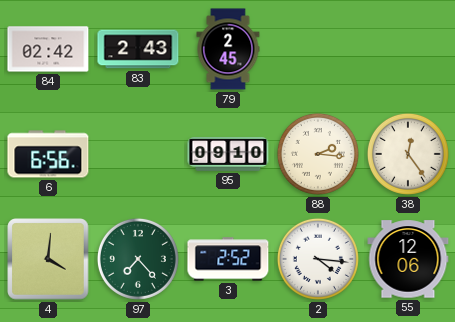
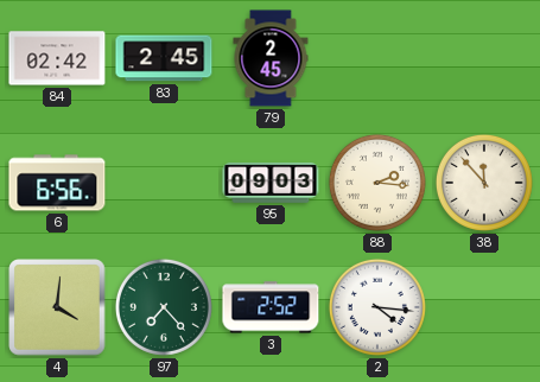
83: 2:43 -> 2:45 (164, 58)
95: 09:10 -> 09:03 (271, 184)
38: 12:24 -> 11:53 (484, 183)
55: 12:06 -> none (408, 259)
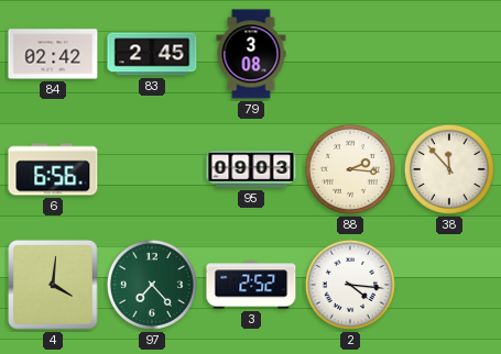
79: 2:45 -> 3:08 (251, 54)
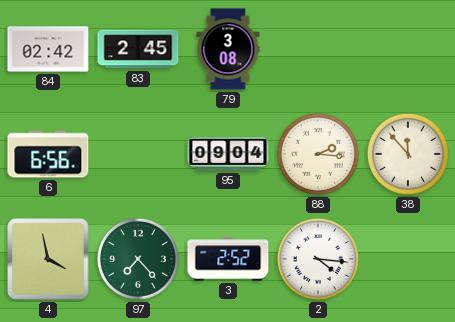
95: 09:03 -> 09:04 (228, 155)
4: 4:01 -> 3:58 (48, 259)
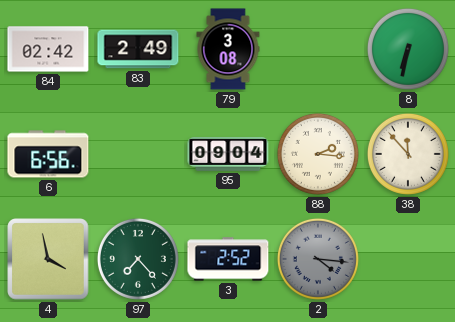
83: 2:45 -> 2:49 (138, 49)
8: none -> 6:32 (408, 49)
2 dial: white -> grey (318, 259)
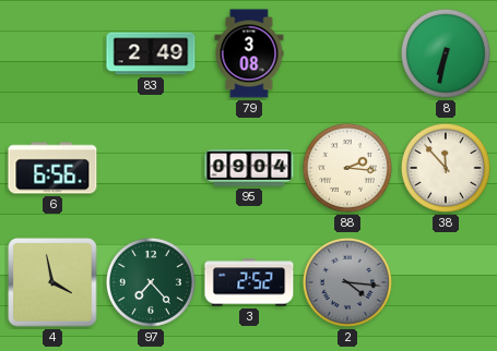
84: 02:42 -> none (48, 49)
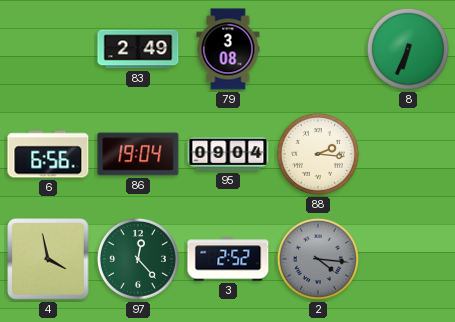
8: 6:32 -> 6:34 (408, 49)
86: none -> 19:04 (138, 154)
38: 11:53 -> none (446, 168)
97: 7:23 -> 12:23 (138, 259)
